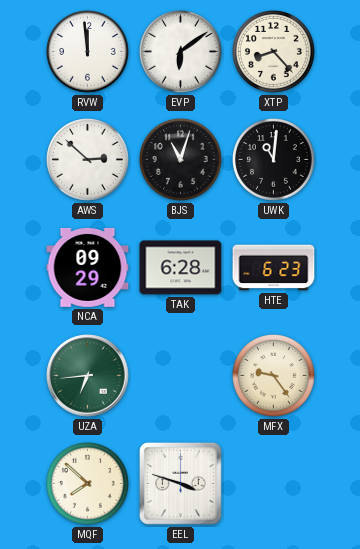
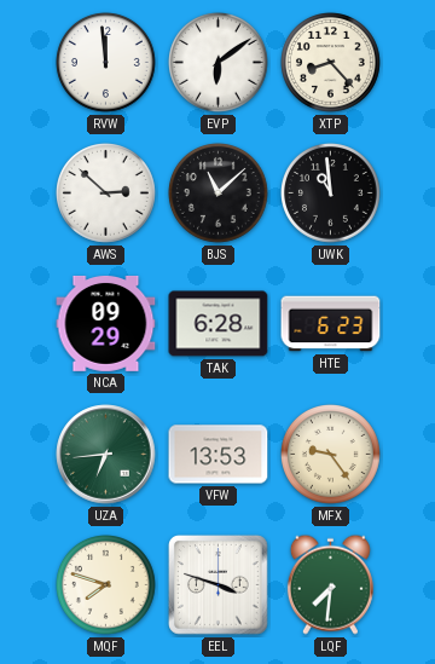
BJS: 11:03 -> 11:08 (219, 194)
UWK: 11:01 -> 10:59 (331, 194)
VFW: none -> 13:53 (219, 455)
MQF: 7:52 -> 7:48 (106, 585)
LQF: none -> 7:31 (330, 584)
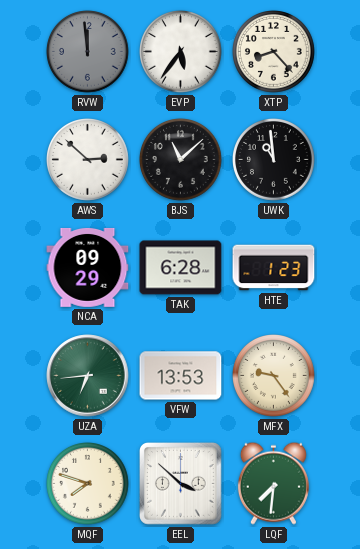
RVW dial: white -> grey (88, 52)
EVP: 6:09 -> 5:36 (181, 52)
HTE: 6:23 -> 1:23 (274, 268)
EEL: 3:48 -> 3:52 (181, 484)
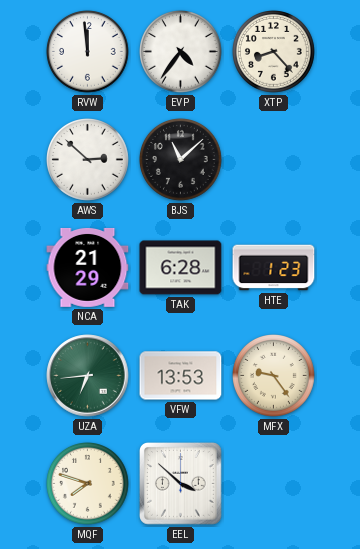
RVW dial: grey -> white (88, 52)
EVP: 5:36 -> 4:36 (181, 52)
UWK: 10:59 -> none (274, 160)
NCA: 09:29 -> 21:29 (88, 267)
LQF: 7:31 -> none (273, 483)
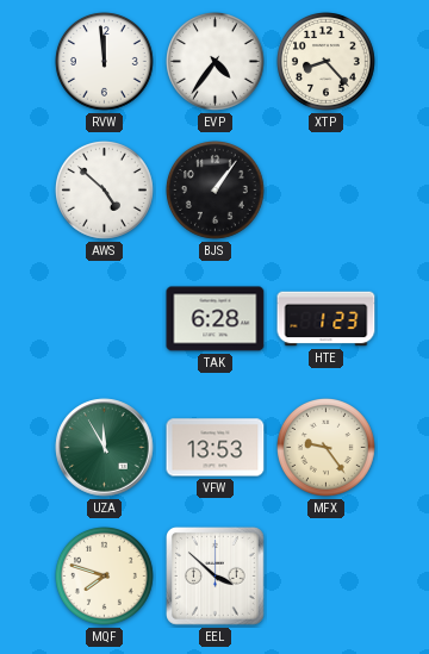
AWS: 2:52 -> 4:52 (105, 191)
BJS: 11:08 -> 1:06 (216, 191)
NCA: 21:29 -> none (88, 267)
UZA: 6:44 -> 11:55 (105, 448)
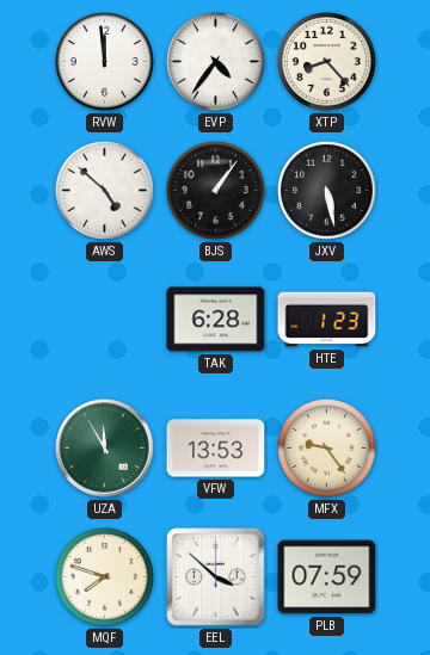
JXV: none -> 5:28 (327, 191)
PLB: none -> 07:59 (327, 577)
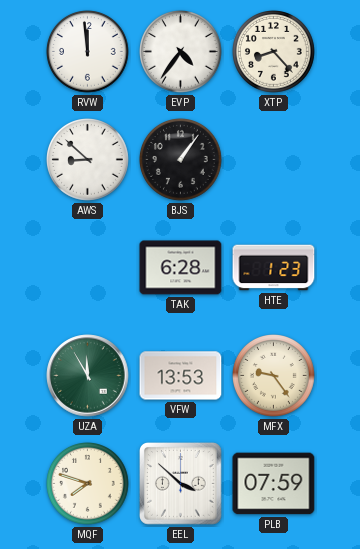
AWS: 4:52 -> 8:52 (88, 160)
JXV: 5:28 -> none (327, 191)
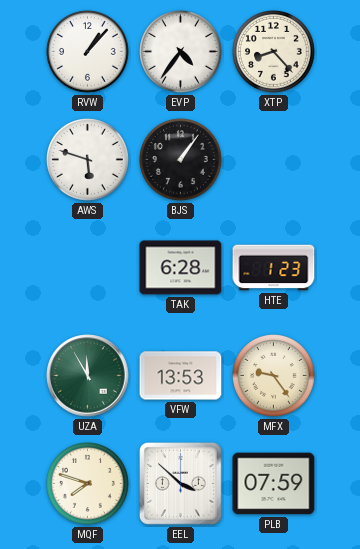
RVW: 11:59 -> 1:07 (88, 52)
AWS: 8:52 -> 5:48 (88, 160)
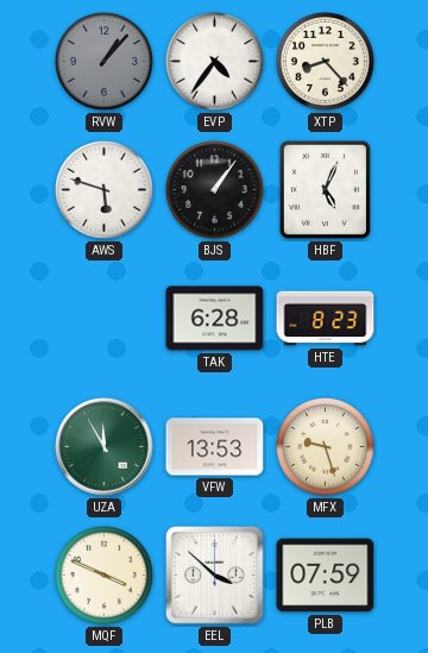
RVW dial: white -> grey (105, 62)
HBF: none -> 5:04 (325, 189)
HTE: 1:23 -> 8:23 (326, 319)
MFX: 9:24 -> 9:27 (326, 447)
MQF: 7:48 -> 3:49 (105, 576)
